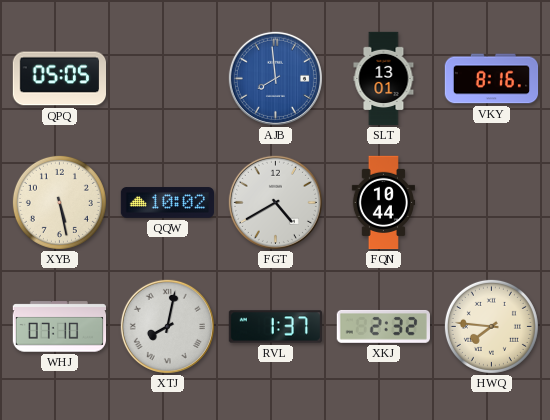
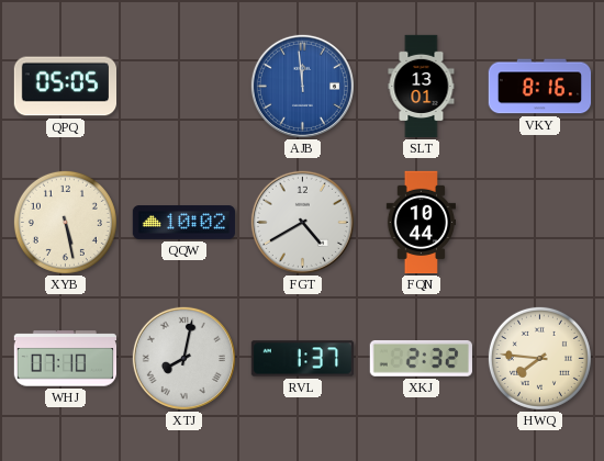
AJB: 7:59 -> 11:59 (302, 86)
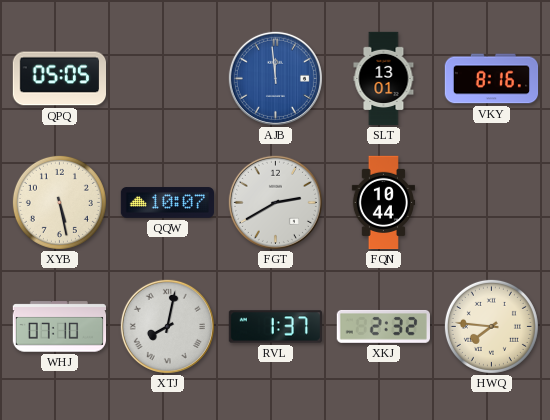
QQW: 10:02 -> 10:07 (167, 203)
FGT: 4:40 -> 2:40 (275, 202)
